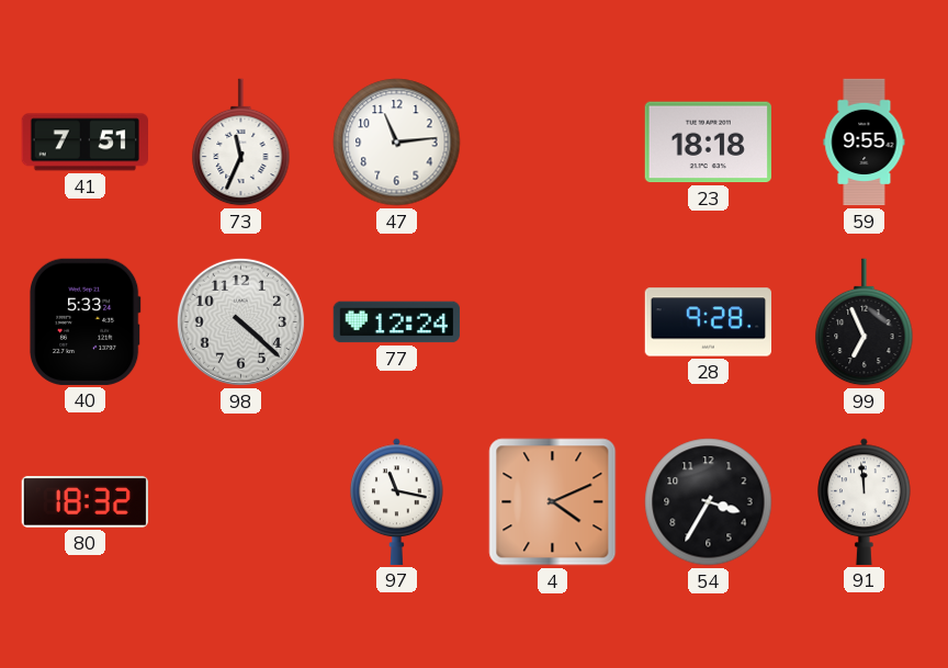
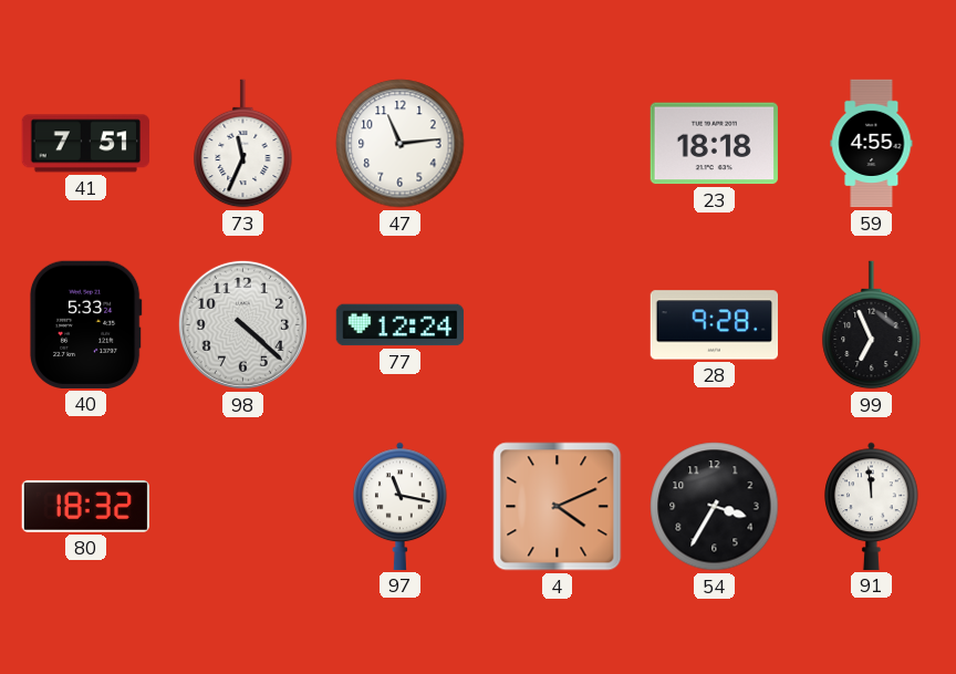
59: 9:55 -> 4:55 (872, 144)
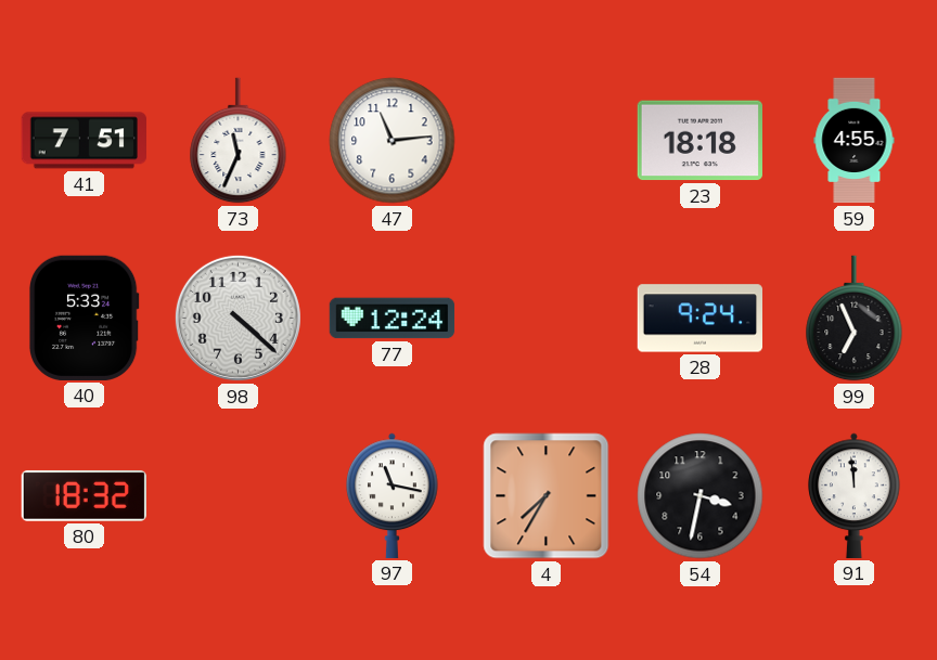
28: 9:28 -> 9:24 (699, 319)
4: 4:11 -> 7:35 (547, 496)
54: 3:35 -> 3:32 (701, 496)
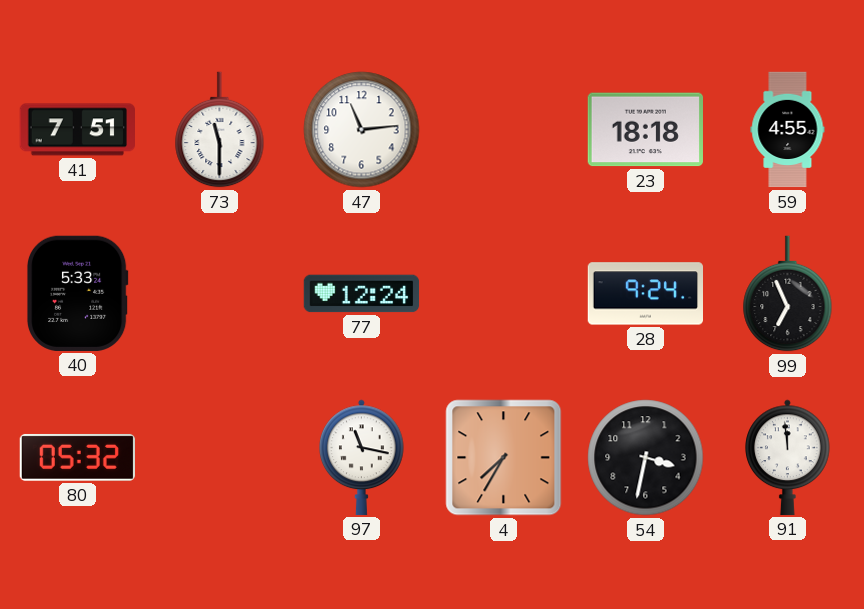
73: 11:34 -> 11:30 (220, 130)
98: 4:22 -> none (238, 318)
80: 18:32 -> 05:32 (77, 457)
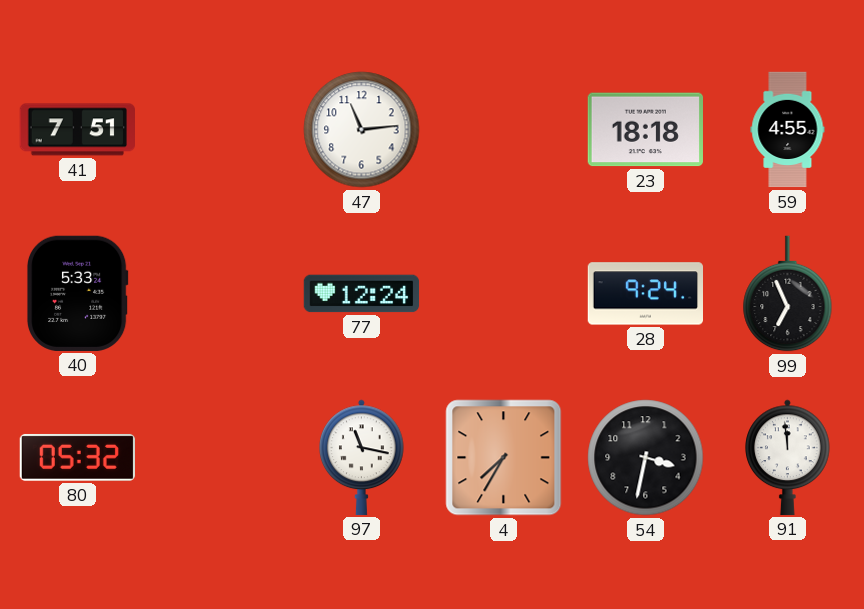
73: 11:30 -> none (220, 130)
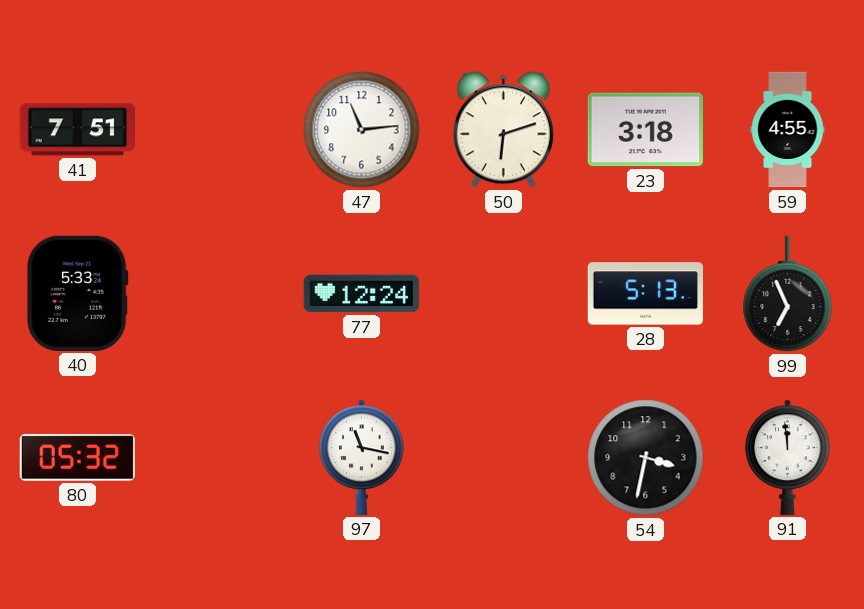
50: none -> 6:12 (503, 130)
23: 18:18 -> 3:18 (645, 130)
28: 9:24 -> 5:13 (645, 294)
4: 7:35 -> none (504, 458)
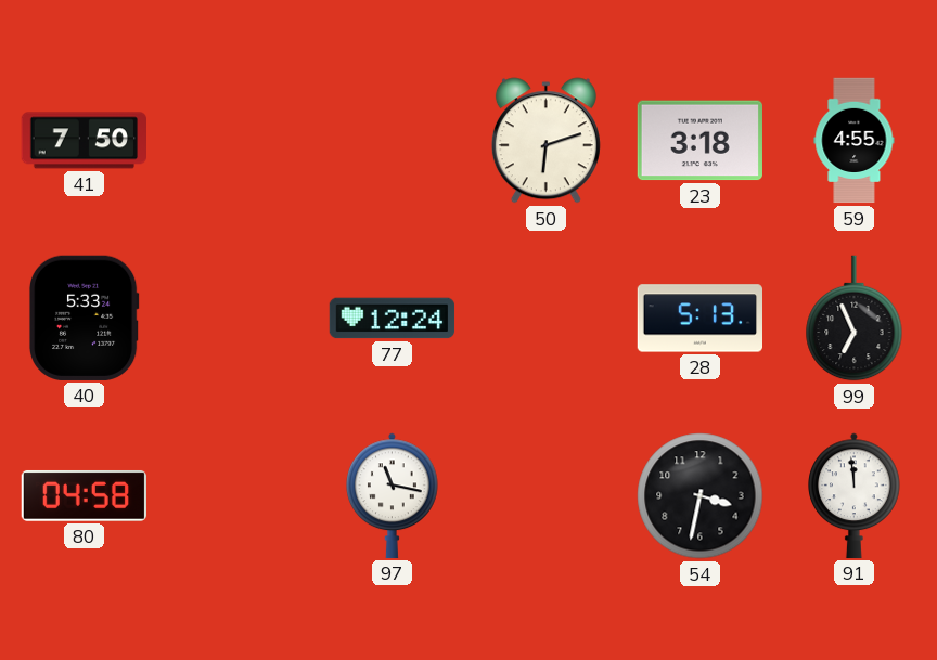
41: 7:51 -> 7:50 (84, 141)
47: 11:14 -> none (362, 130)
80: 05:32 -> 04:58 (84, 495)
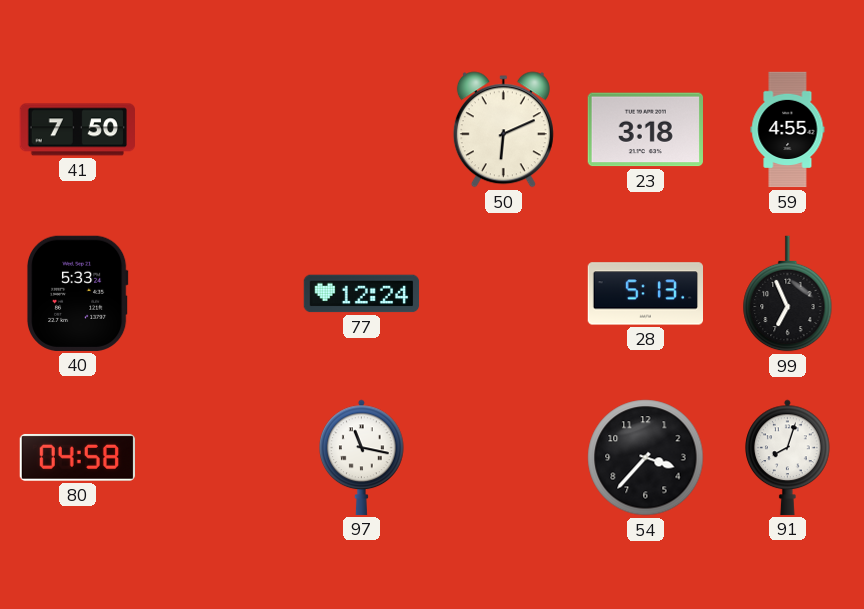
50: 6:12 -> 6:11 (503, 130)
54: 3:32 -> 3:37 (646, 458)
91: 11:59 -> 8:03 (788, 457)
